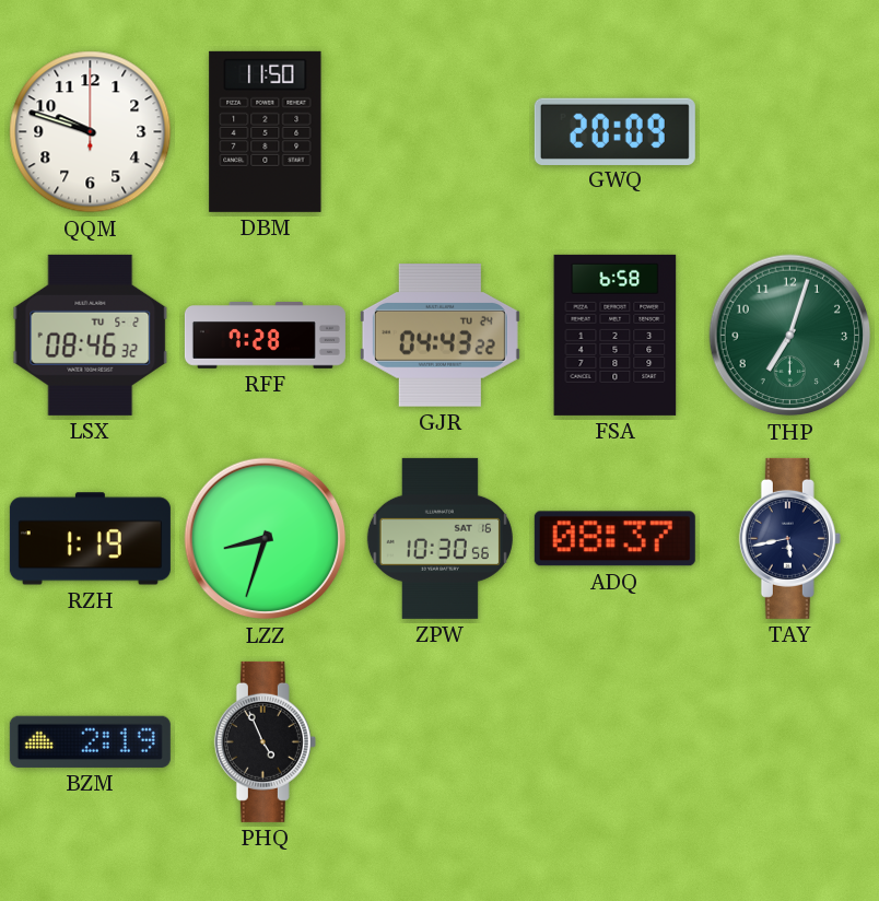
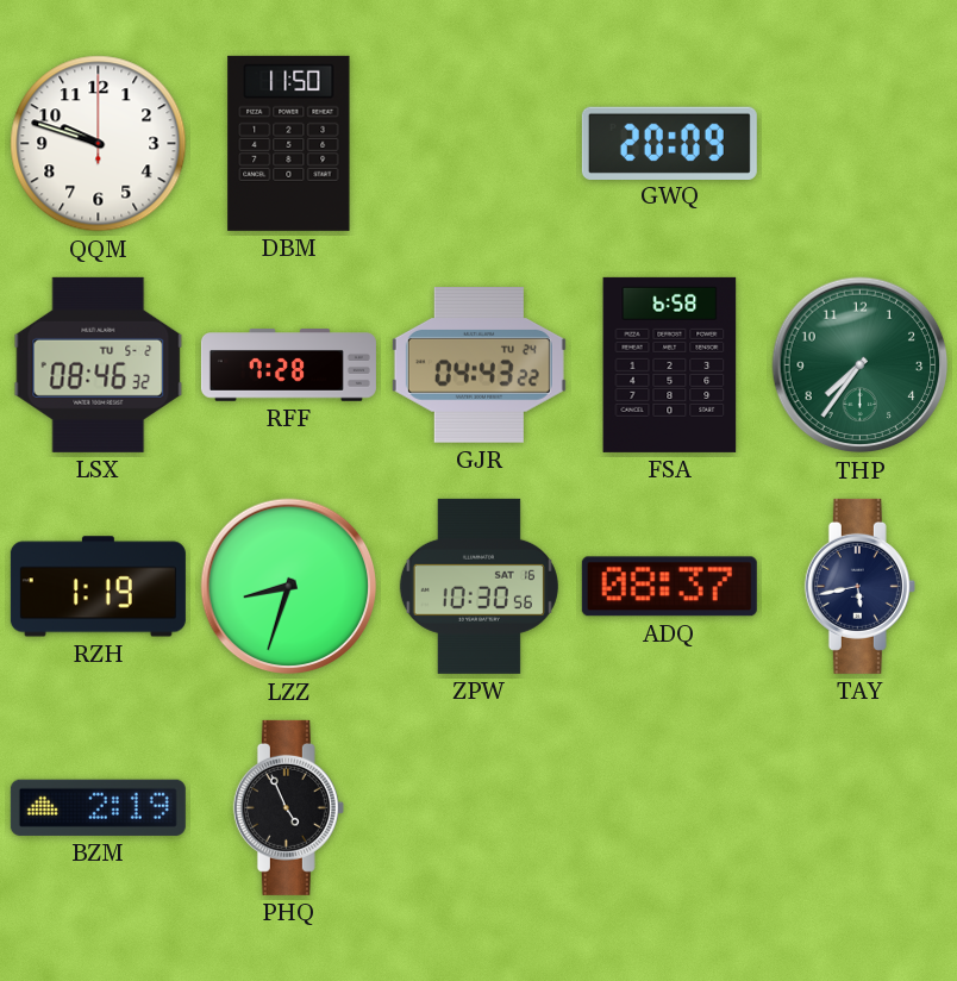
THP: 7:03 -> 7:36 (861, 365)
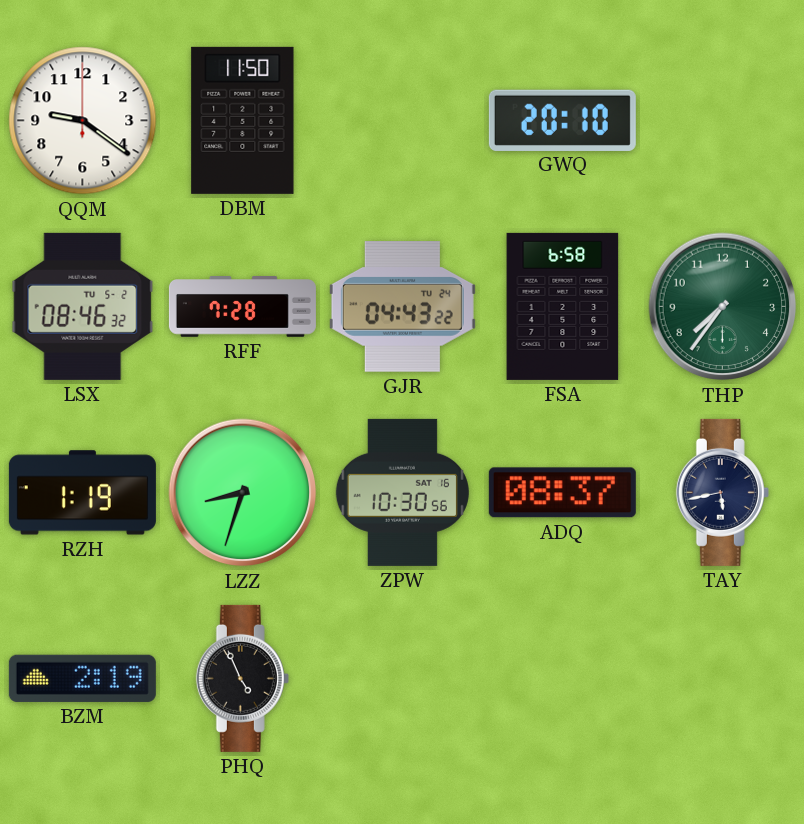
QQM: 9:48 -> 9:21 (83, 121)
GWQ: 20:09 -> 20:10 (562, 120)
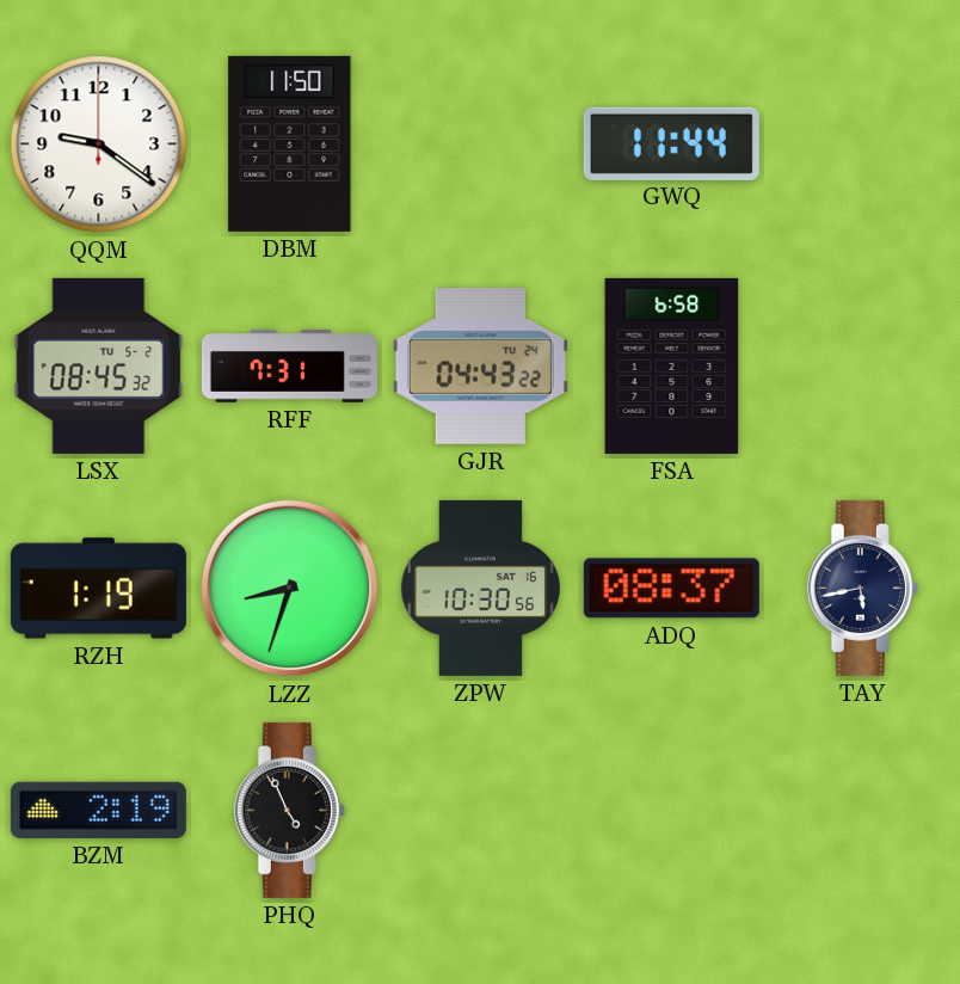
GWQ: 20:10 -> 11:44 (671, 143)
LSX: 08:46 -> 08:45 (99, 365)
RFF: 7:28 -> 7:31 (289, 367)
THP: 7:36 -> none (723, 307)
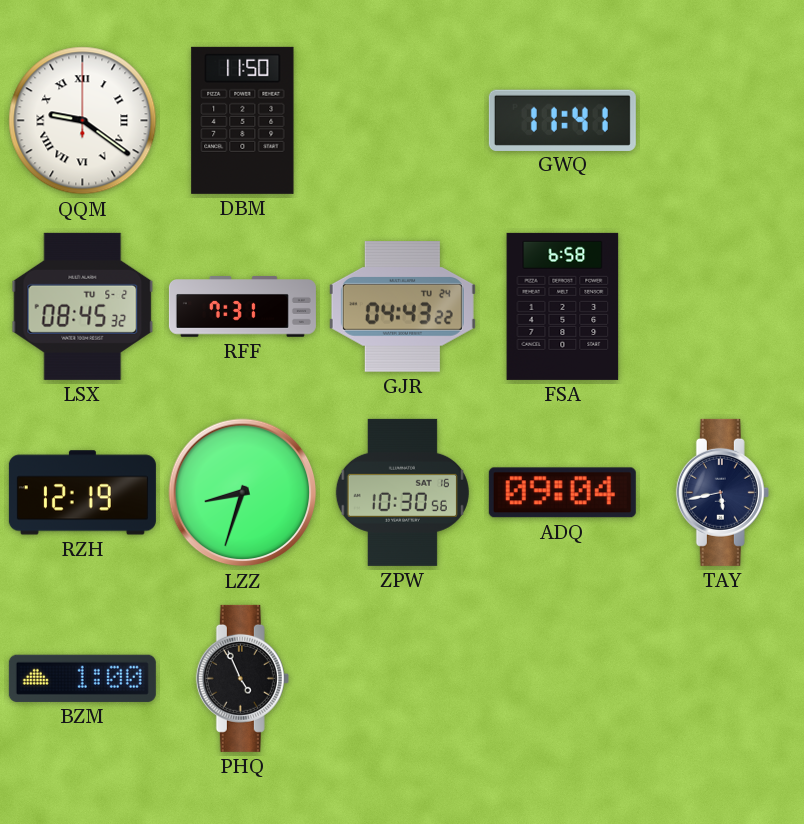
QQM numerals: Arabic -> Roman (83, 121)
GWQ: 11:44 -> 11:41 (562, 120)
RZH: 1:19 -> 12:19 (82, 493)
ADQ: 08:37 -> 09:04 (562, 493)
BZM: 2:19 -> 1:00 (82, 678)
